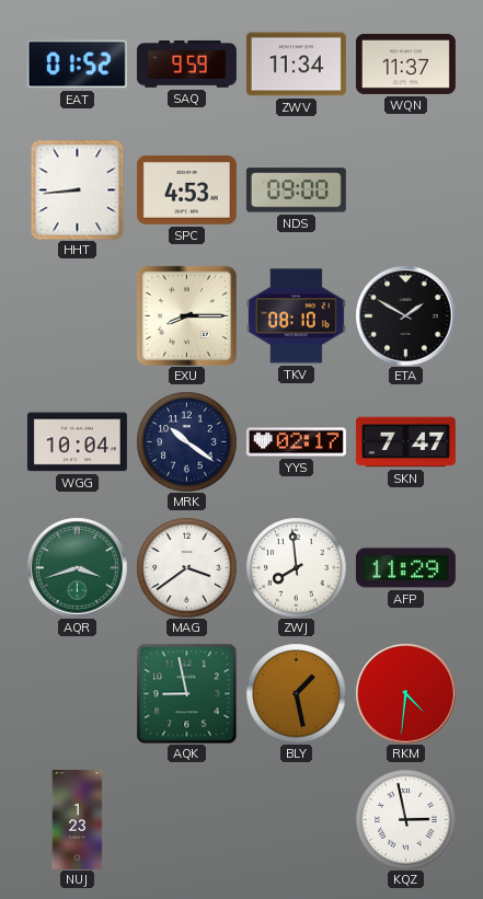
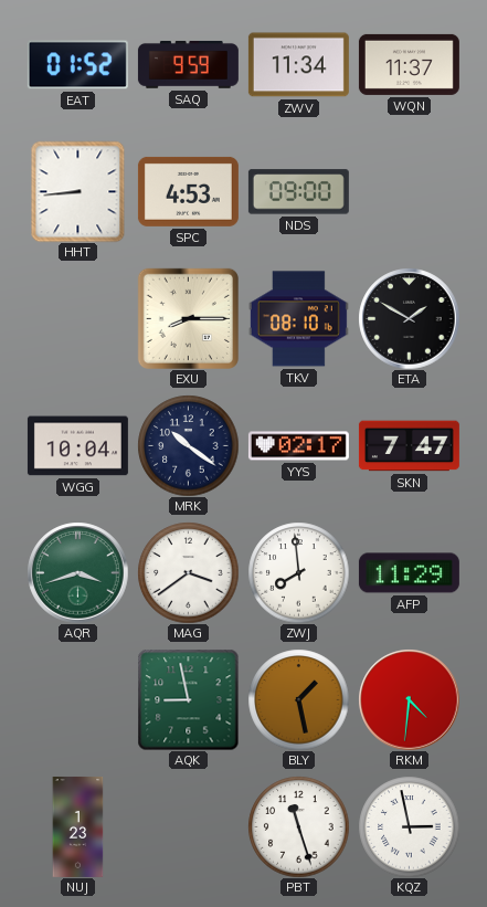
PBT: none -> 11:27 (298, 826)
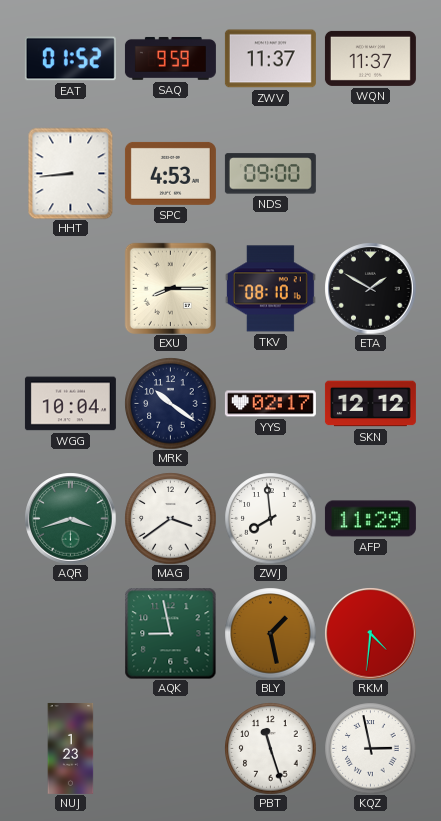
ZWV: 11:34 -> 11:37 (270, 59)
SKN: 7:47 -> 12:12 (370, 404)
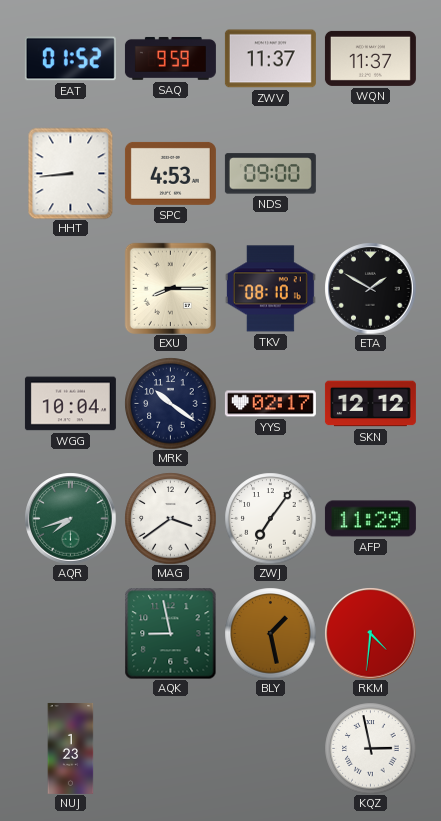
AQR: 3:42 -> 7:42 (70, 518)
ZWJ: 7:59 -> 7:06 (270, 518)
PBT: 11:27 -> none (270, 748)
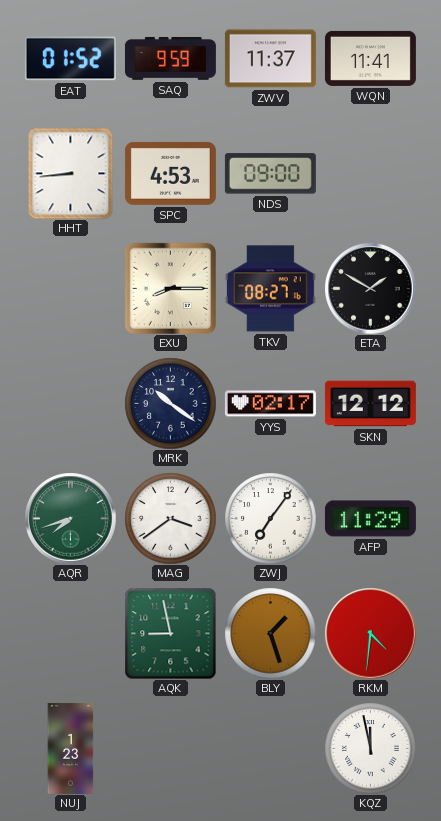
WQN: 11:37 -> 11:41 (370, 58)
TKV: 08:10 -> 08:27 (270, 289)
WGG: 10:04 -> none (70, 404)
BLY: 1:28 -> 1:27 (270, 633)
KQZ: 2:58 -> 11:58 (370, 748)
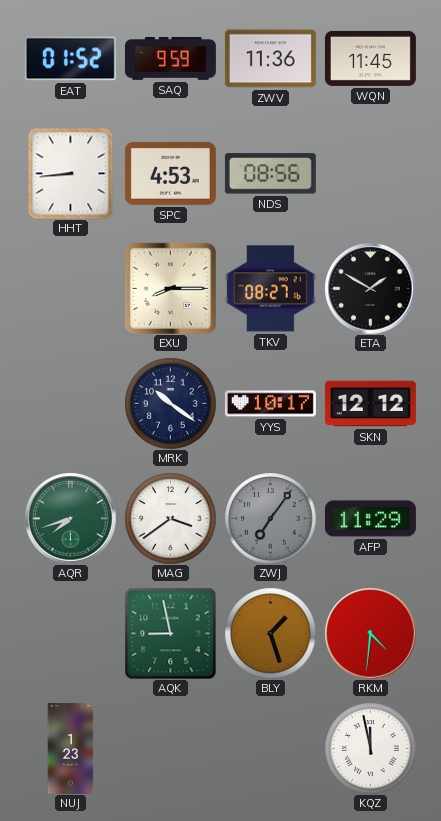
ZWV: 11:37 -> 11:36 (270, 59)
WQN: 11:41 -> 11:45 (370, 58)
NDS: 09:00 -> 08:56 (270, 174)
YYS: 02:17 -> 10:17 (270, 404)
ZWJ dial: white -> grey (270, 518)
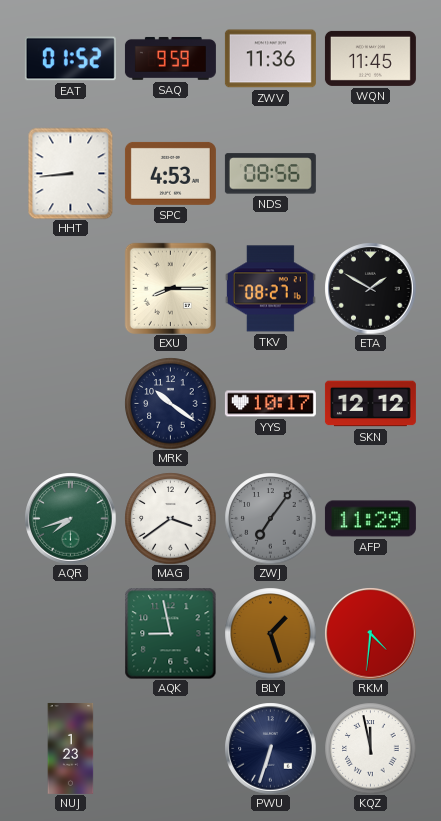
PWU: none -> 6:33 (270, 748)
